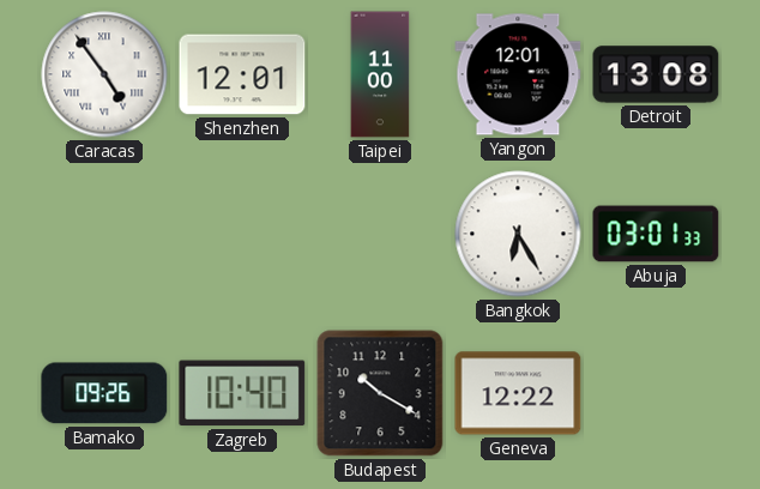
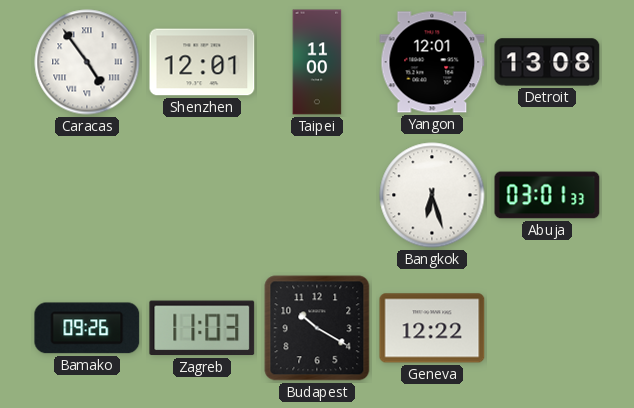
Bangkok: 6:25 -> 6:27 (432, 195)
Zagreb: 10:40 -> 11:03 (202, 328)
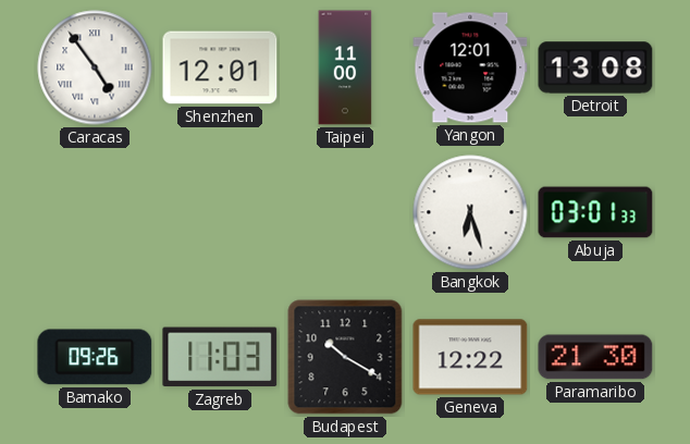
Paramaribo: none -> 21:30 (595, 357)
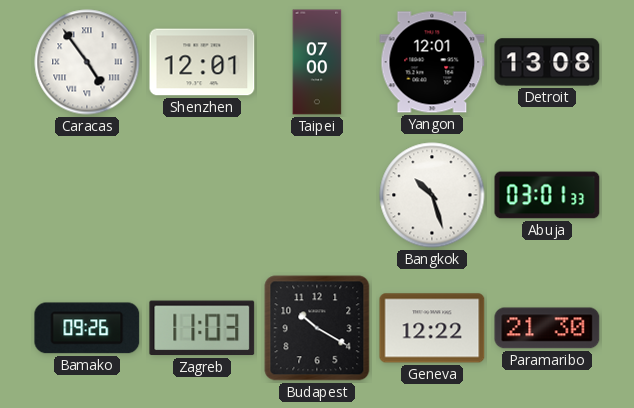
Taipei: 11:00 -> 07:00 (317, 62)
Bangkok: 6:27 -> 10:27 (432, 195)
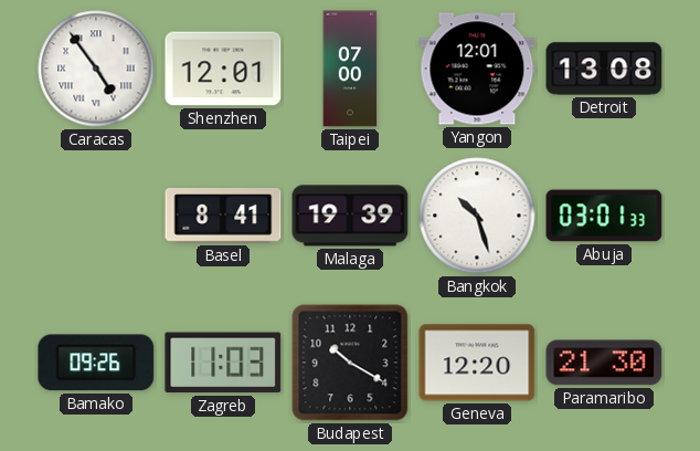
Basel: none -> 8:41 (223, 217)
Malaga: none -> 19:39 (350, 216)
Geneva: 12:22 -> 12:20 (477, 363)
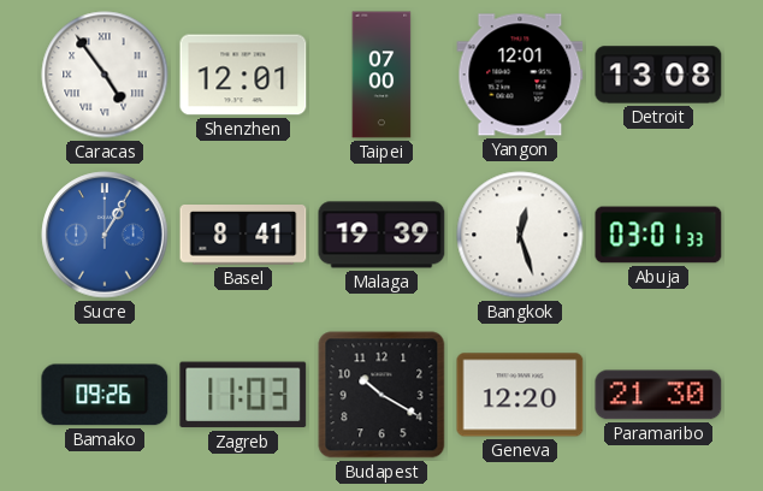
Sucre: none -> 1:05 (105, 235)
Bangkok: 10:27 -> 12:27 (520, 235)
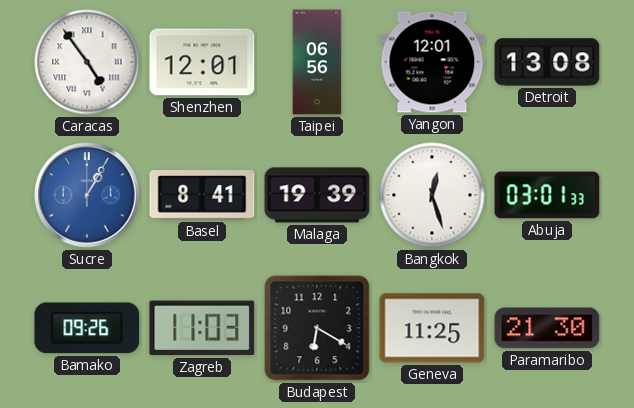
Taipei: 07:00 -> 06:56 (317, 62)
Budapest: 10:20 -> 6:20 (317, 328)
Geneva: 12:20 -> 11:25 (432, 328)
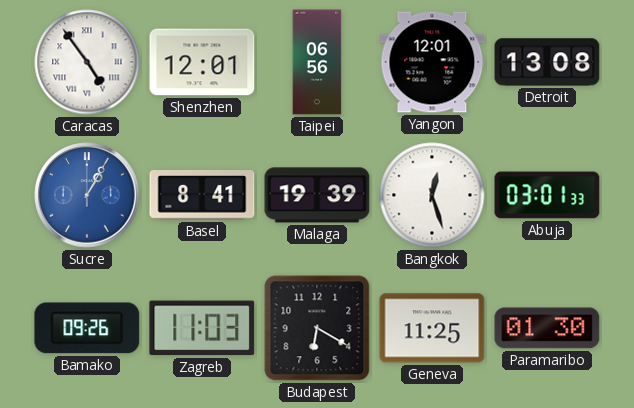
Paramaribo: 21:30 -> 01:30 (547, 328)
